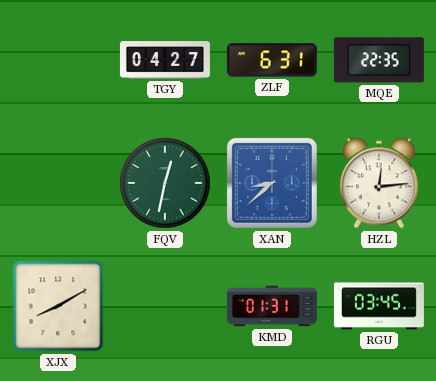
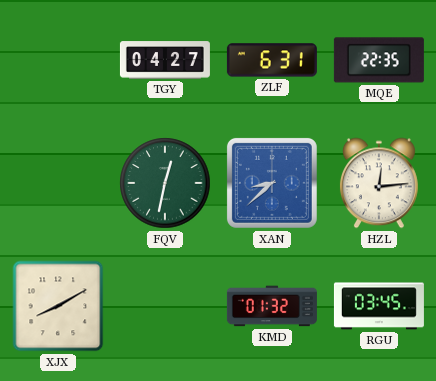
KMD: 01:31 -> 01:32 (272, 306)
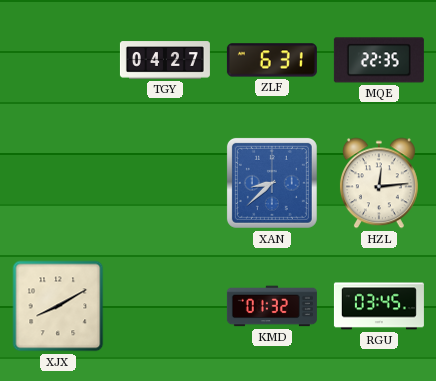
FQV: 12:32 -> none (165, 183)
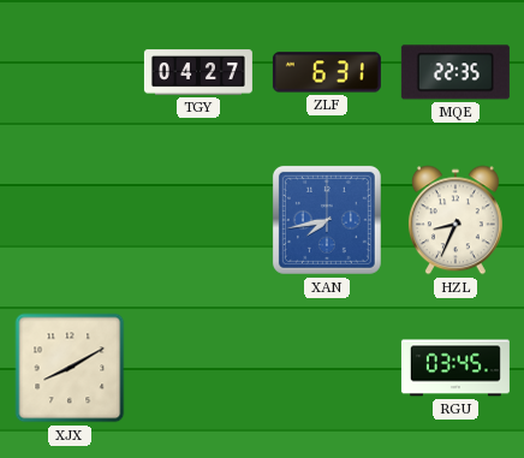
XAN: 8:38 -> 7:43 (327, 220)
HZL: 12:14 -> 8:34 (455, 220)
KMD: 01:32 -> none (272, 306)
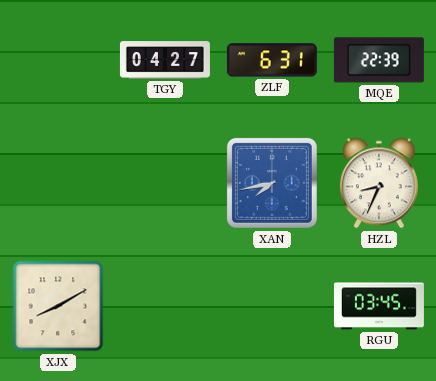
MQE: 22:35 -> 22:39 (379, 60)
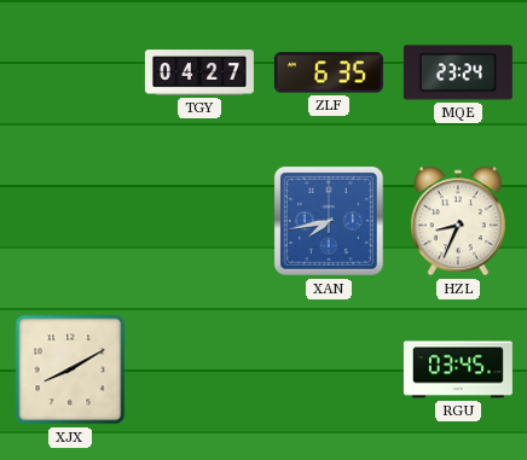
ZLF: 6:31 -> 6:35 (329, 72)
MQE: 22:39 -> 23:24 (458, 72)
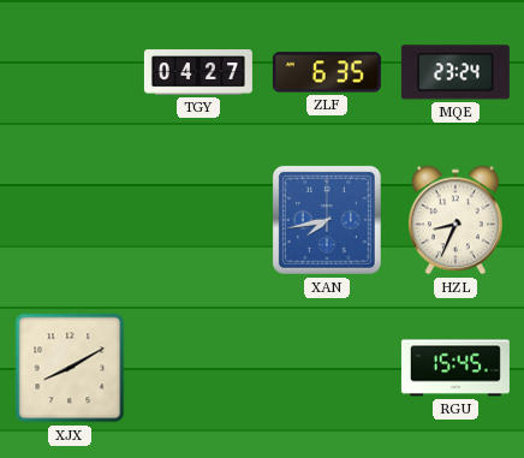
RGU: 03:45 -> 15:45 (455, 368)
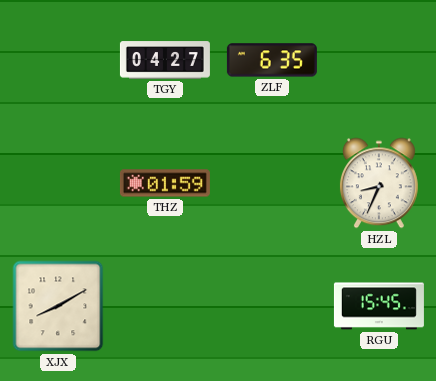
MQE: 23:24 -> none (455, 72)
THZ: none -> 01:59 (165, 183)
XAN: 7:43 -> none (327, 220)
